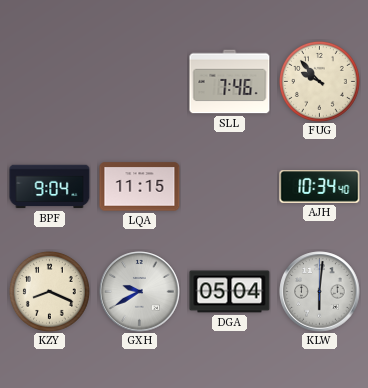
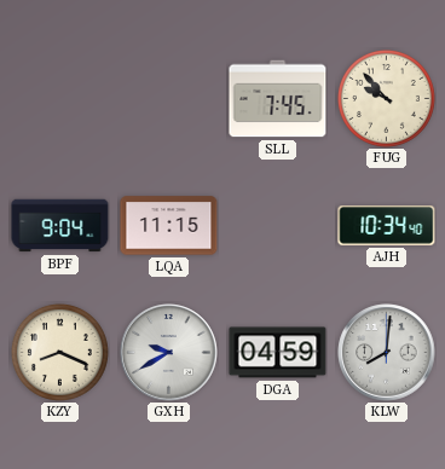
SLL: 7:46 -> 7:45 (278, 99)
DGA: 05:04 -> 04:59 (278, 353)
KLW: 6:01 -> 8:01 (387, 353)
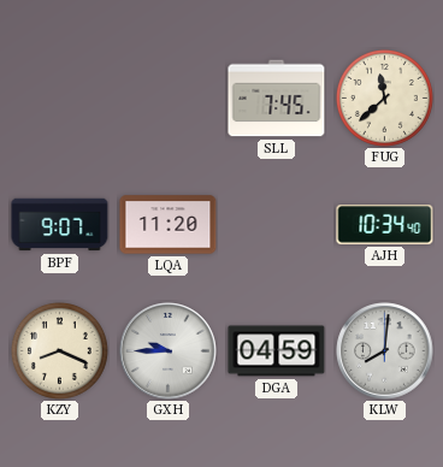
FUG: 9:53 -> 11:38 (384, 97)
BPF: 9:04 -> 9:07 (60, 225)
LQA: 11:15 -> 11:20 (169, 225)
GXH: 9:40 -> 9:45 (169, 351)
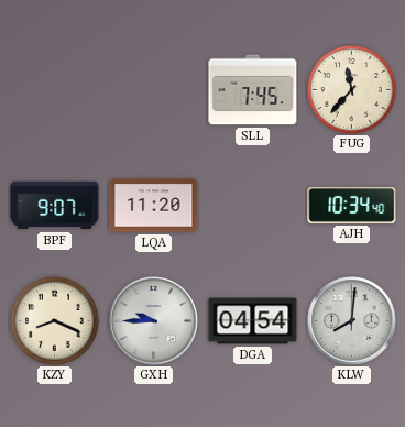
FUG: 11:38 -> 11:37 (351, 89)
DGA: 04:59 -> 04:54 (253, 321)
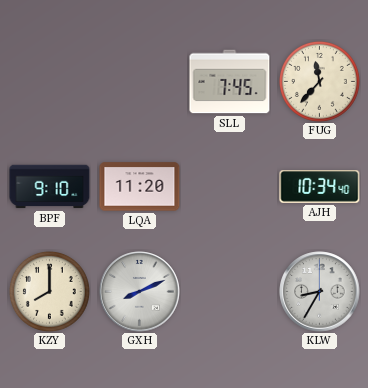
BPF: 9:07 -> 9:10 (50, 187)
KZY: 8:19 -> 8:00 (49, 291)
GXH: 9:45 -> 8:11 (140, 292)
DGA: 04:54 -> none (253, 321)
KLW: 8:01 -> 8:35 (320, 292)
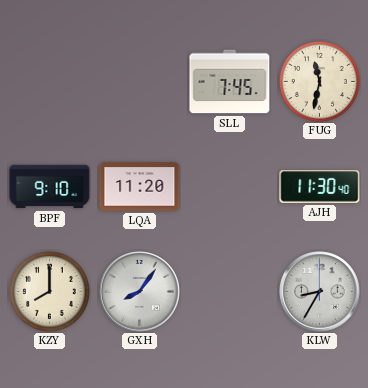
FUG: 11:37 -> 11:32 (319, 81)
AJH: 10:34 -> 11:30 (320, 187)
GXH: 8:11 -> 8:06 (140, 292)
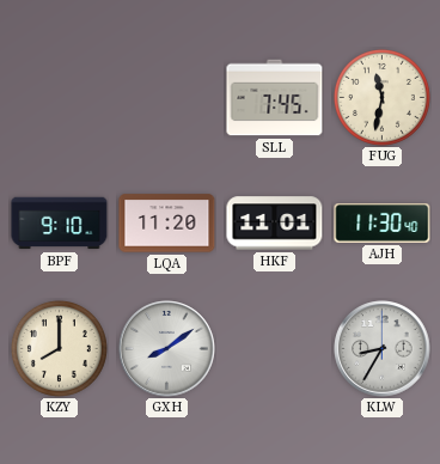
HKF: none -> 11:01 (275, 224)
GXH: 8:06 -> 8:09 (167, 349)
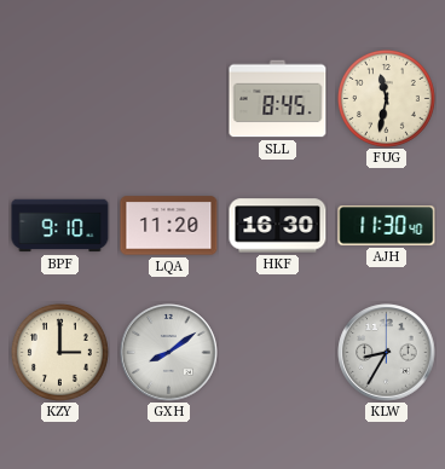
SLL: 7:45 -> 8:45 (278, 99)
HKF: 11:01 -> 16:30 (278, 226)
KZY: 8:00 -> 3:00 (59, 352)
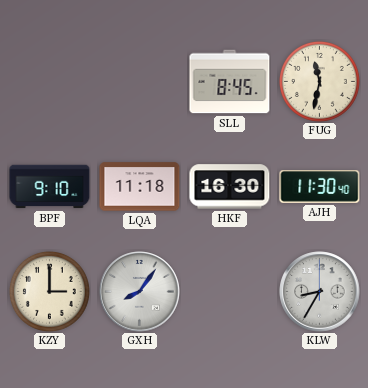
LQA: 11:20 -> 11:18 (140, 187)
GXH: 8:09 -> 8:06 (140, 292)
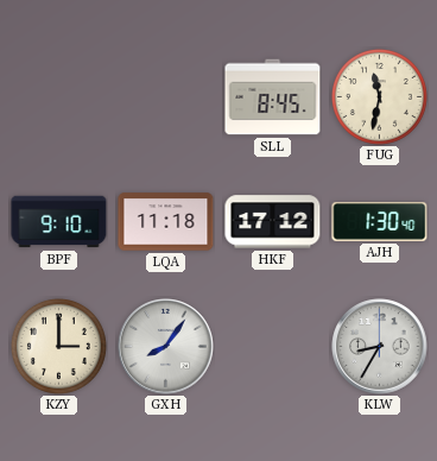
HKF: 16:30 -> 17:12 (273, 222)
AJH: 11:30 -> 1:30 (380, 222)
